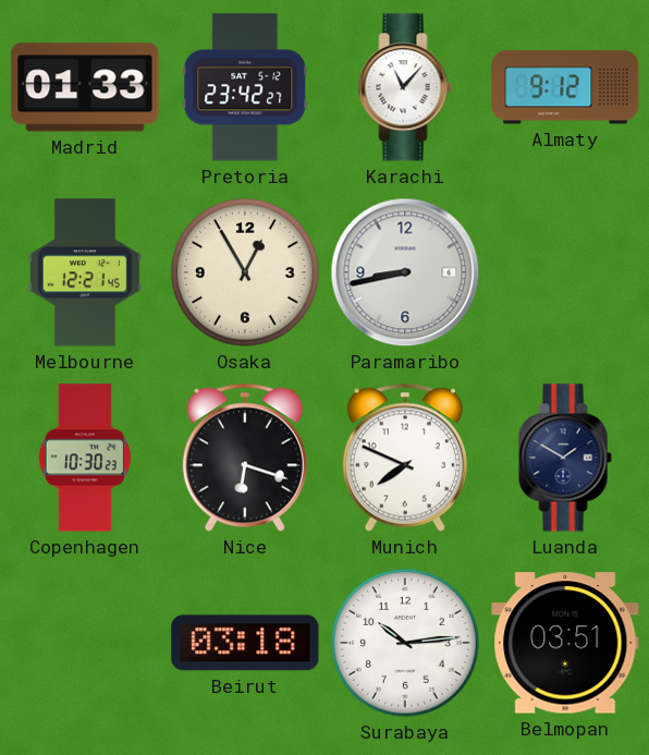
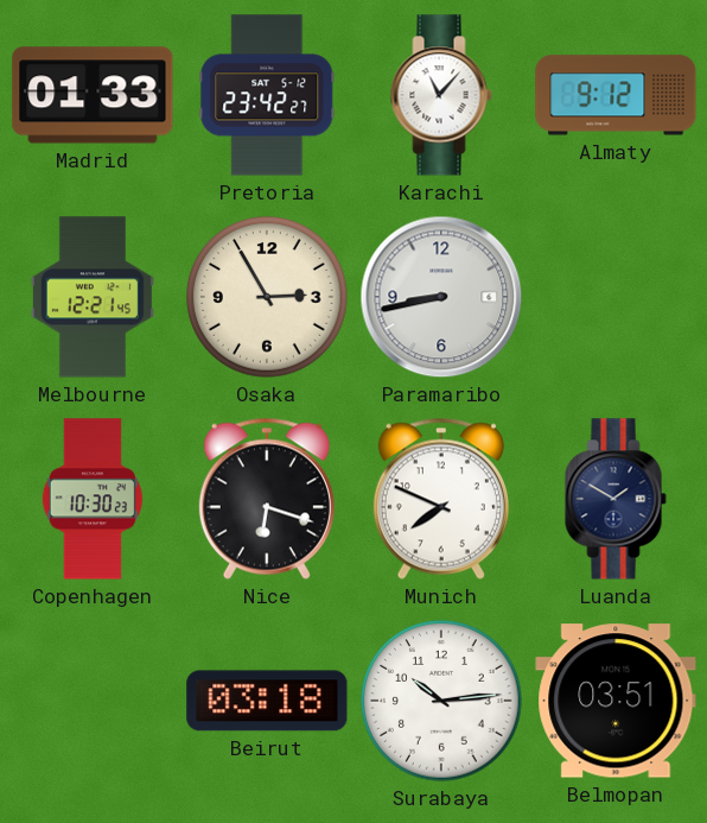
Osaka: 12:55 -> 2:55 (267, 297)
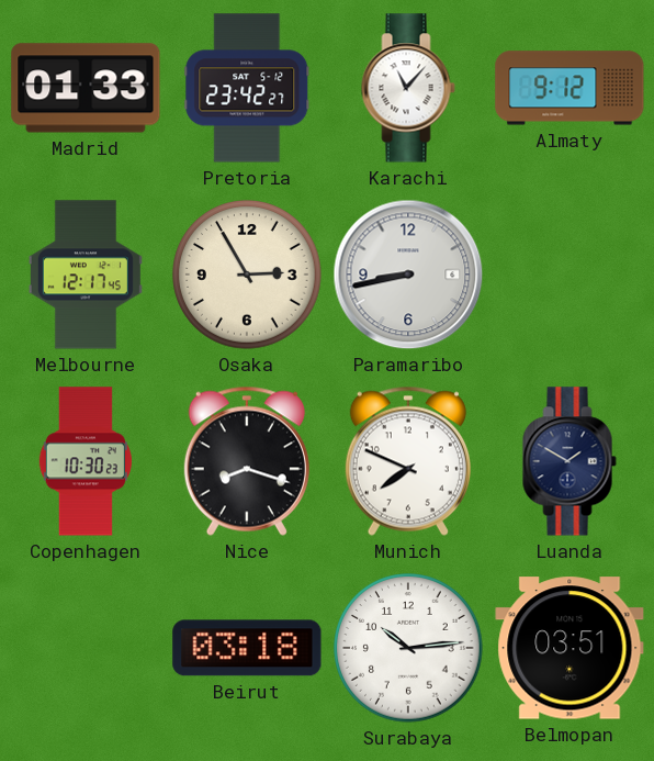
Melbourne: 12:21 -> 12:17 (86, 275)
Nice: 6:18 -> 8:18 (247, 461)
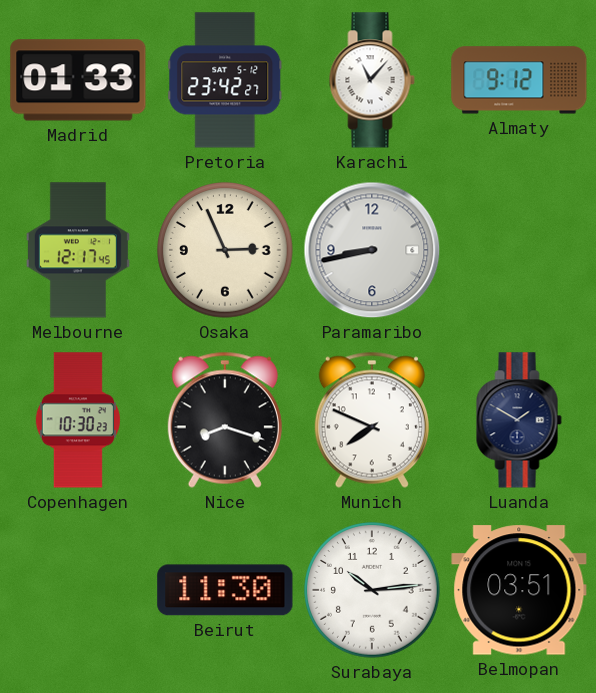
Osaka: 2:55 -> 2:56 (225, 250)
Beirut: 03:18 -> 11:30 (225, 590)
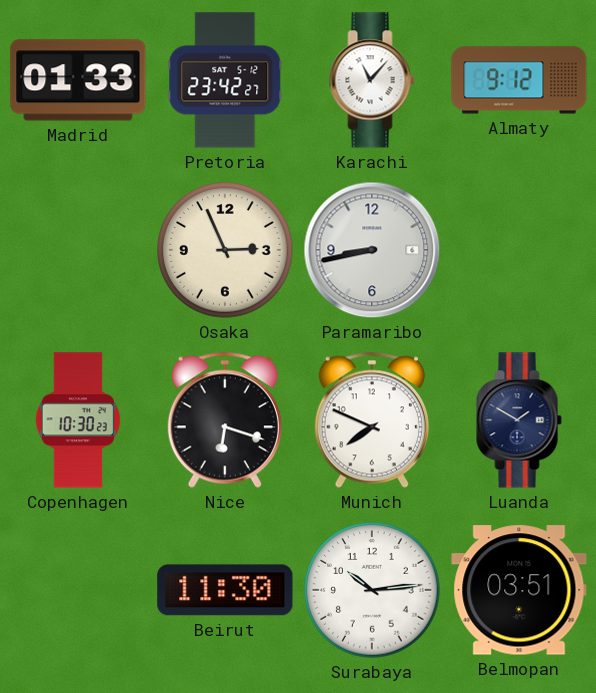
Melbourne: 12:17 -> none (78, 250)
Nice: 8:18 -> 6:18 (225, 420)
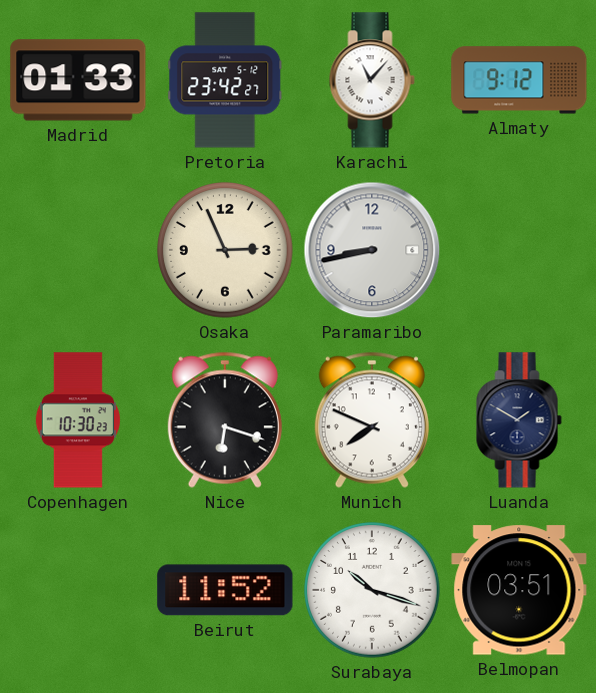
Beirut: 11:30 -> 11:52 (225, 590)
Surabaya: 10:14 -> 10:18 (372, 590)
